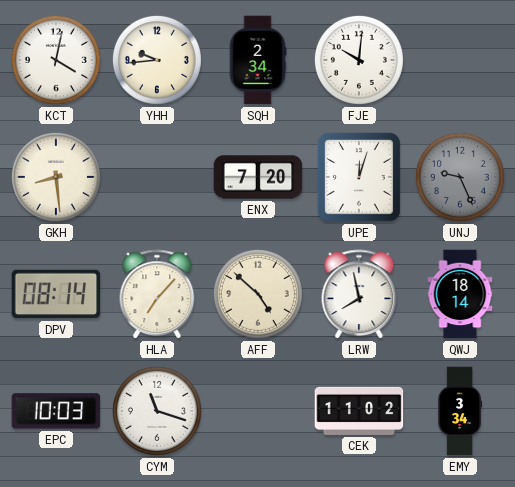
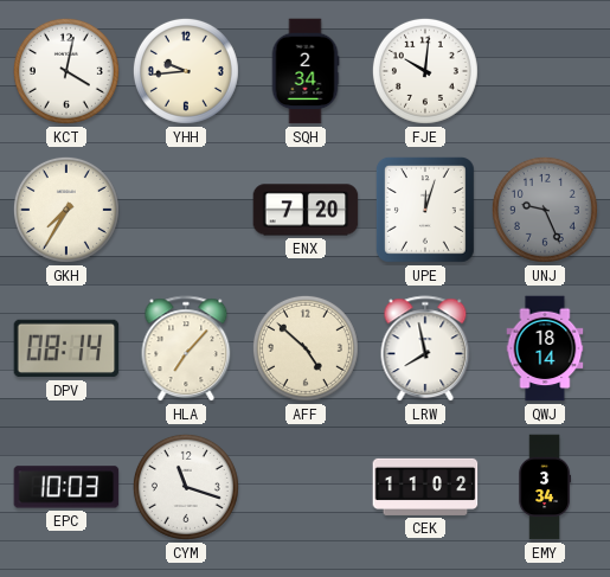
GKH: 8:29 -> 7:35 (66, 210)
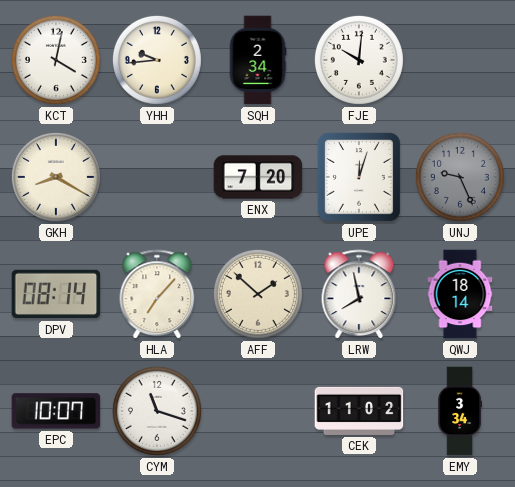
GKH: 7:35 -> 8:20 (56, 177)
AFF: 4:52 -> 1:52 (258, 294)
EPC: 10:03 -> 10:07 (56, 411)
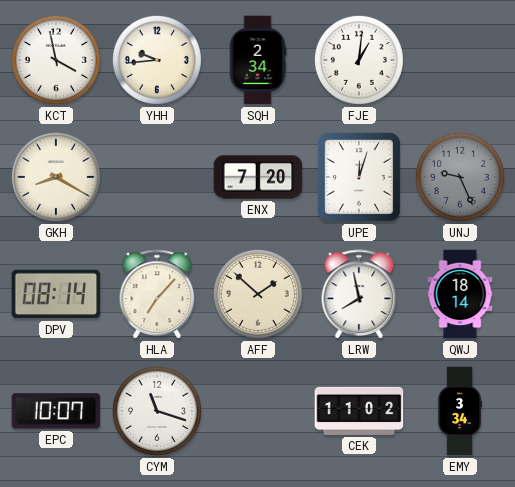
KCT: 4:02 -> 3:58 (56, 60)
FJE: 10:01 -> 1:01 (359, 60)
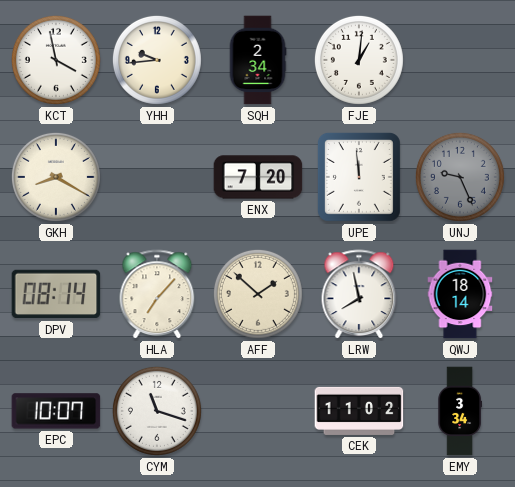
UPE: 12:03 -> 11:59 (359, 177)
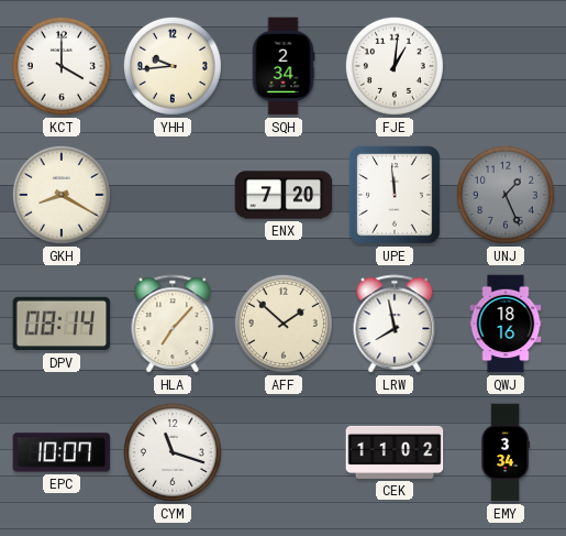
KCT: 3:58 -> 4:00 (62, 66)
UNJ: 9:26 -> 1:26 (506, 195)
QWJ: 18:14 -> 18:16 (506, 324)
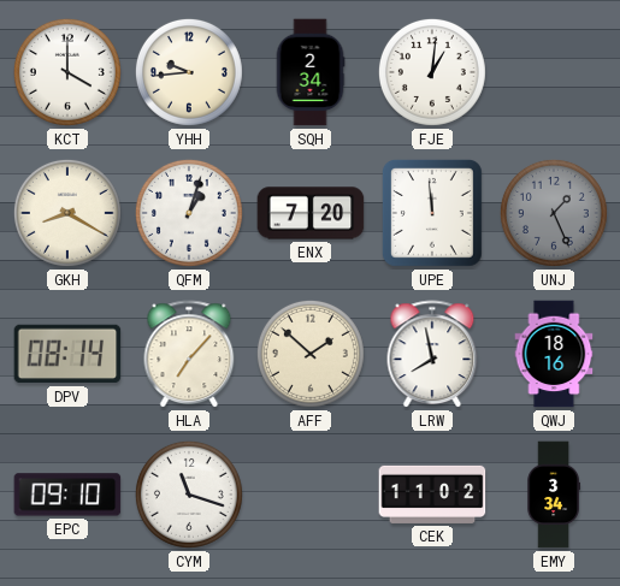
QFM: none -> 1:03 (189, 213)
EPC: 10:07 -> 09:10 (67, 495)
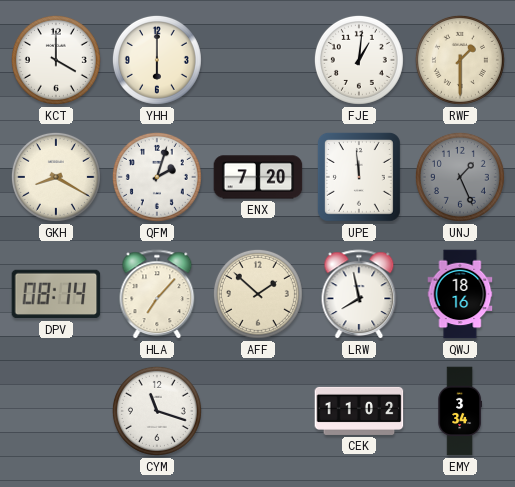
YHH: 9:44 -> 6:00 (157, 60)
SQH: 2:34 -> none (311, 72)
RWF: none -> 1:30 (460, 60)
QFM: 1:03 -> 2:03 (157, 177)
EPC: 09:10 -> none (67, 495)
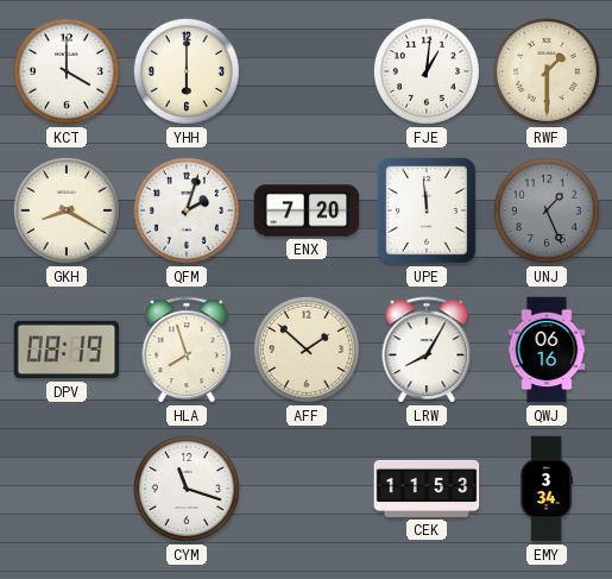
DPV: 08:14 -> 08:19 (67, 350)
HLA: 7:07 -> 7:57 (187, 351)
LRW: 7:58 -> 8:05 (427, 351)
QWJ: 18:16 -> 06:16 (547, 350)
CEK: 11:02 -> 11:53 (427, 489)
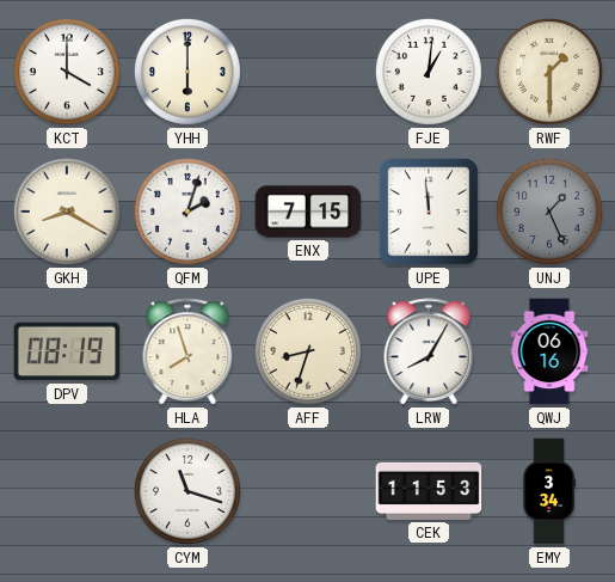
ENX: 7:20 -> 7:15 (308, 212)
AFF: 1:52 -> 8:33 (308, 351)
